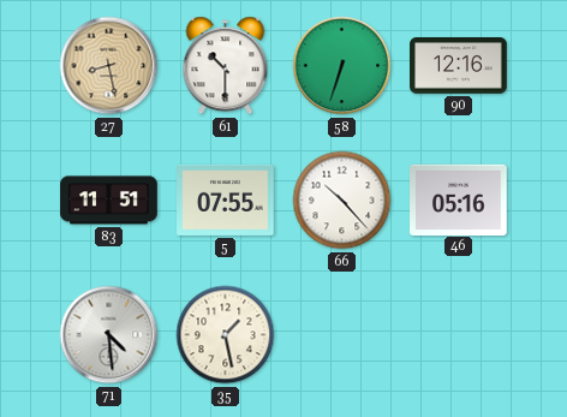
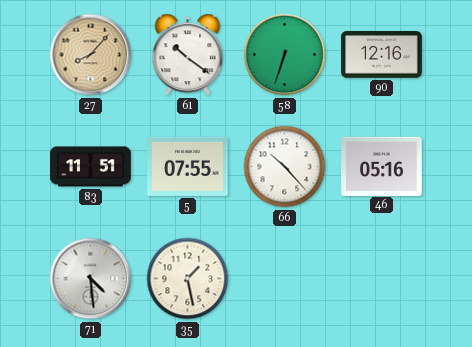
27: 8:28 -> 8:07 (91, 55)
61: 10:30 -> 10:21 (188, 55)
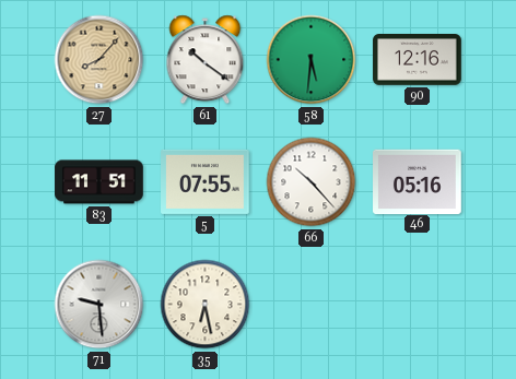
58: 6:33 -> 5:31 (312, 60)
71: 4:29 -> 9:29 (99, 305)
35: 1:28 -> 6:28 (206, 305)
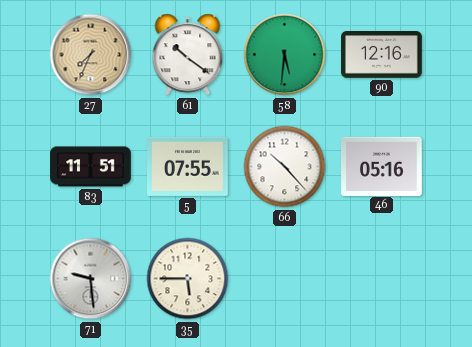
27: 8:07 -> 7:34 (91, 55)
35: 6:28 -> 5:45 (188, 279)
